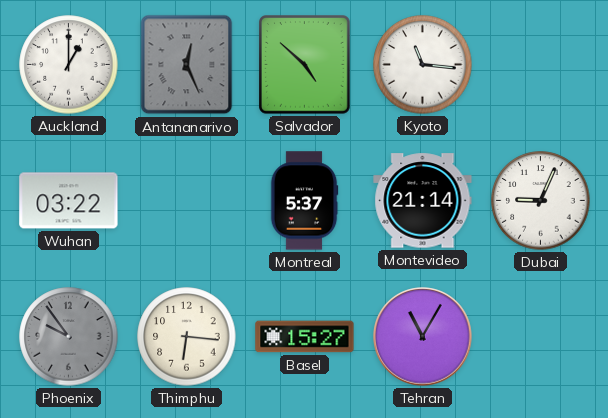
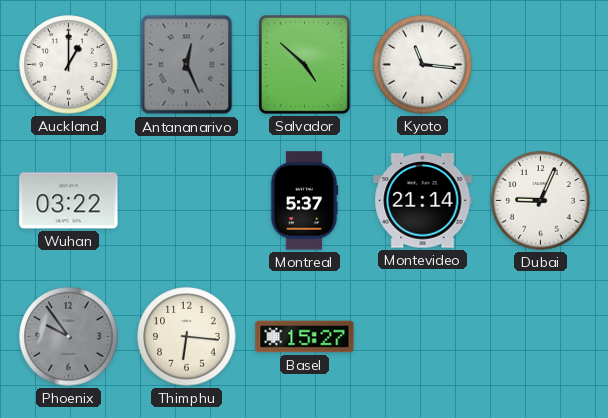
Tehran: 11:05 -> none (423, 337)
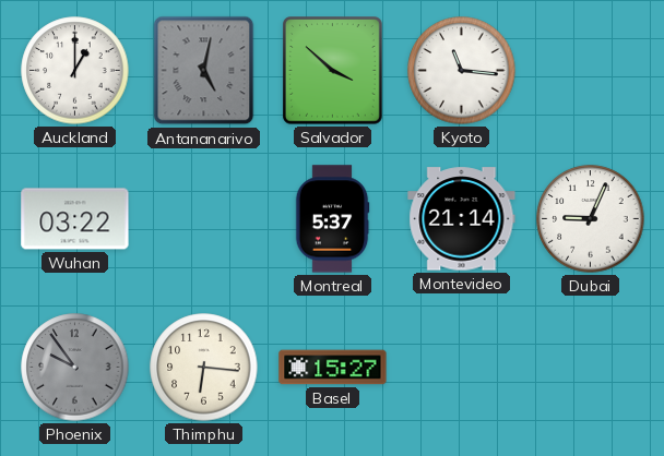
Antananarivo: 12:26 -> 5:02 (204, 71)
Salvador: 4:52 -> 3:52 (333, 71)
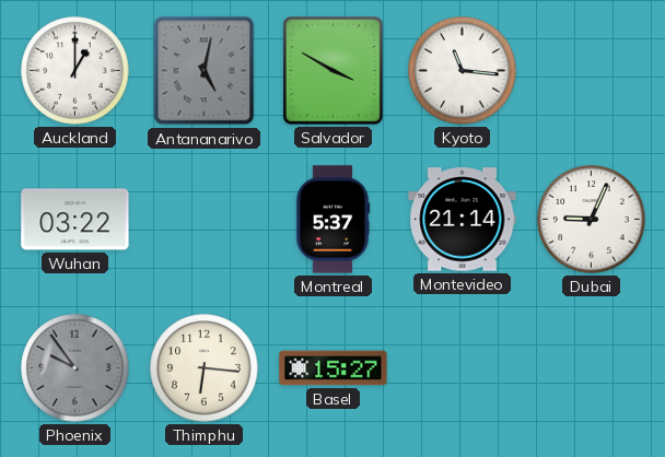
Salvador: 3:52 -> 3:50 (334, 71)
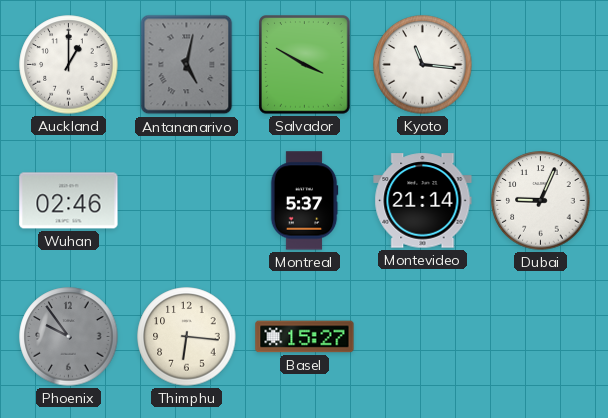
Wuhan: 03:22 -> 02:46 (69, 201)
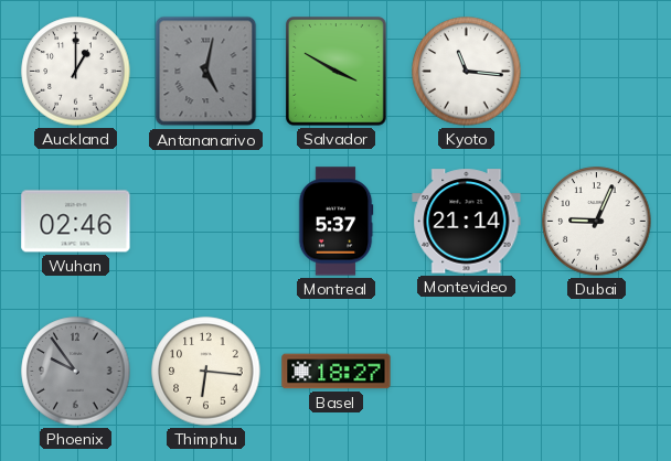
Basel: 15:27 -> 18:27 (337, 372)
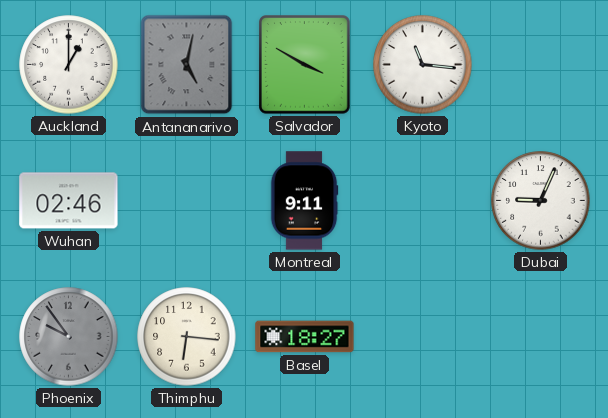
Montreal: 5:37 -> 9:11 (304, 201)
Montevideo: 21:14 -> none (467, 222)
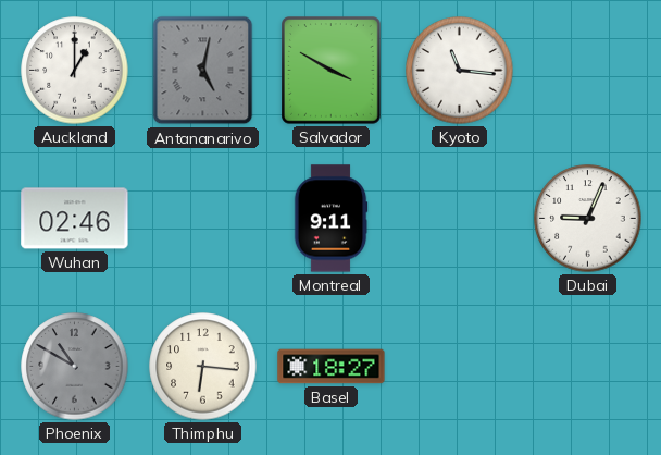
Phoenix: 9:54 -> 10:50 (75, 367)
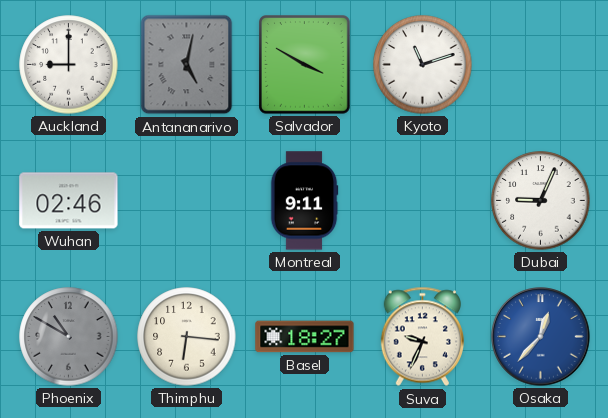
Auckland: 1:00 -> 9:00 (69, 65)
Kyoto: 11:16 -> 11:12 (423, 65)
Suva: none -> 9:34 (422, 337)
Osaka: none -> 12:37 (541, 337)
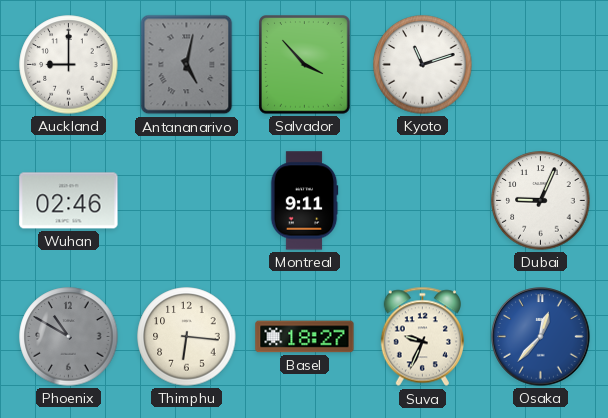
Salvador: 3:50 -> 3:53 (305, 65)
